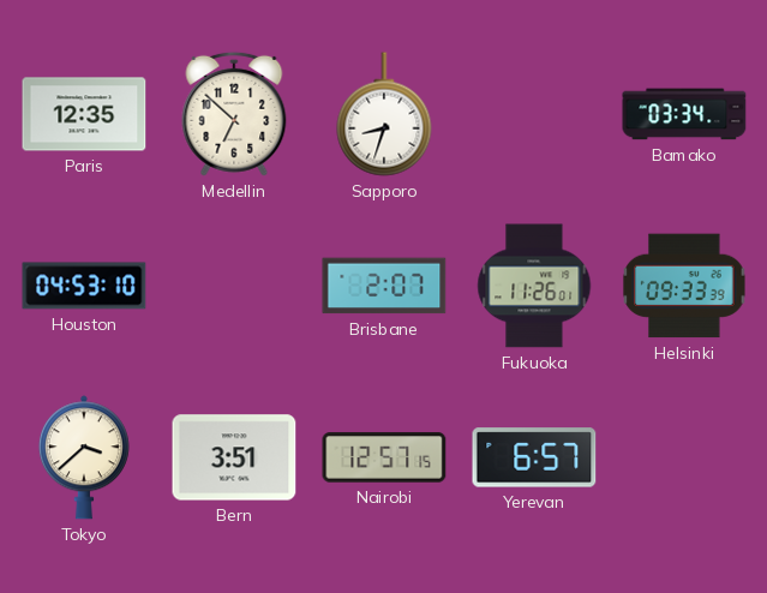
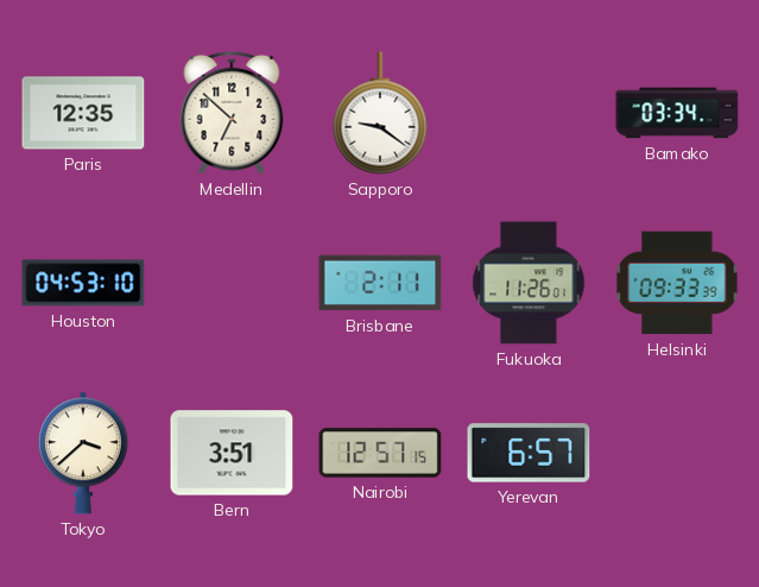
Sapporo: 8:33 -> 9:21 (380, 113)
Brisbane: 2:07 -> 2:11 (380, 283)
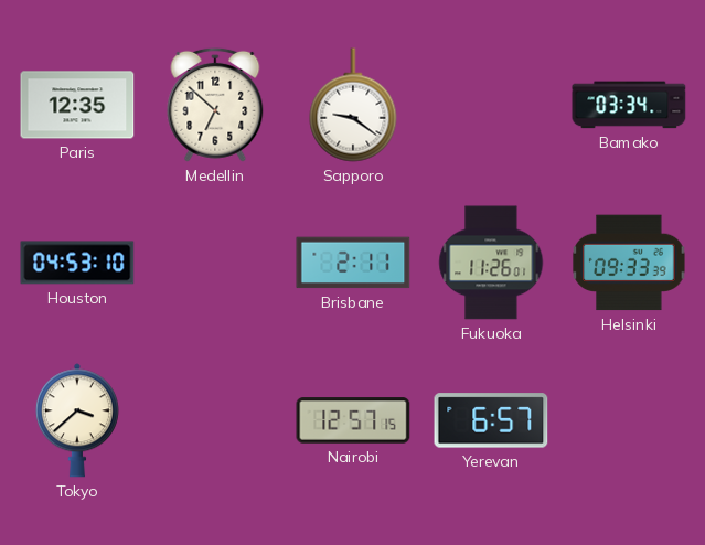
Bern: 3:51 -> none (232, 453)
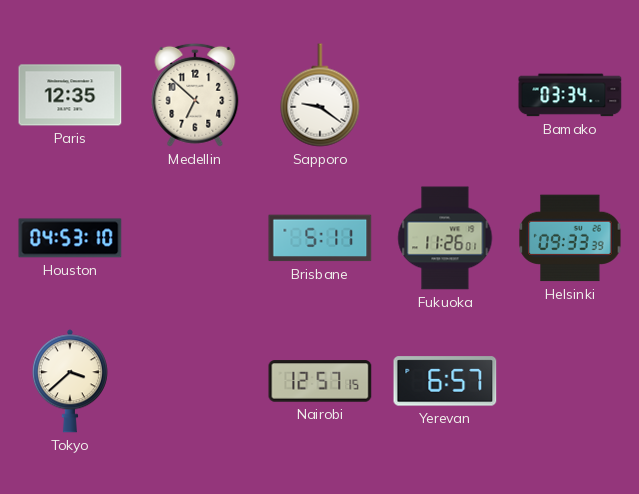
Brisbane: 2:11 -> 5:11 (320, 238)
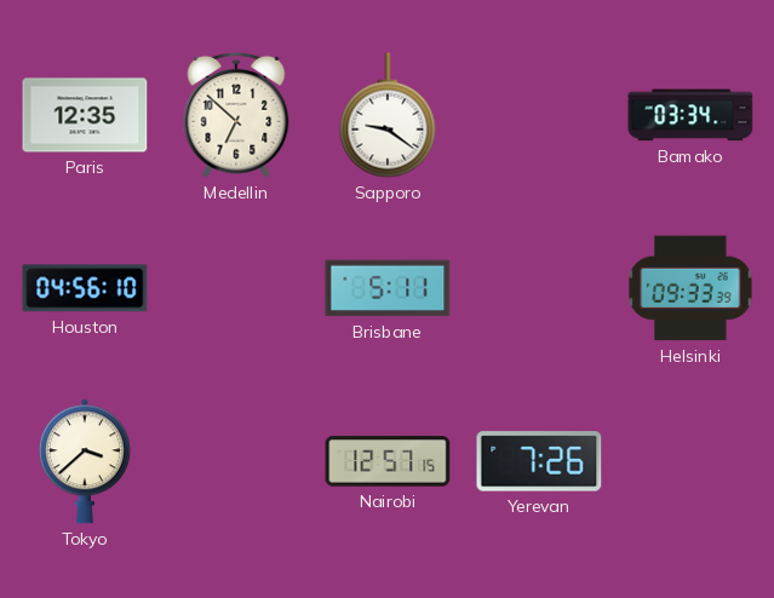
Houston: 04:53 -> 04:56 (85, 288)
Fukuoka: 11:26 -> none (445, 238)
Yerevan: 6:57 -> 7:26 (539, 461)
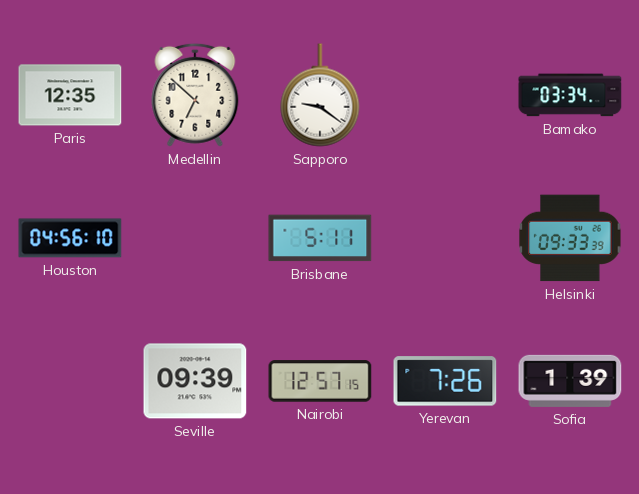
Tokyo: 3:38 -> none (85, 461)
Seville: none -> 09:39 (195, 381)
Sofia: none -> 1:39 (570, 381)
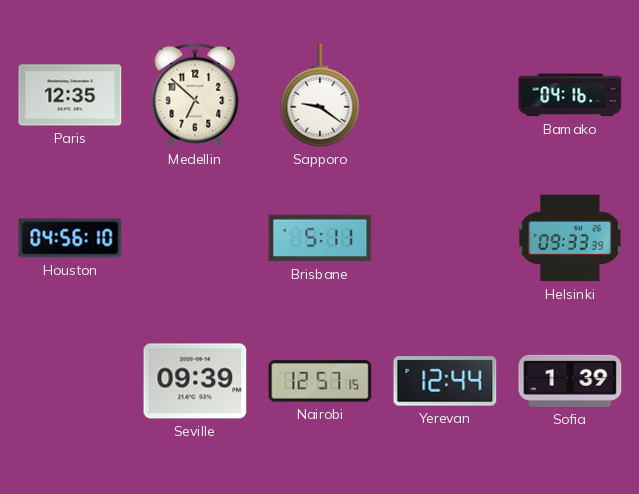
Bamako: 03:34 -> 04:16 (570, 95)
Yerevan: 7:26 -> 12:44 (445, 381)
